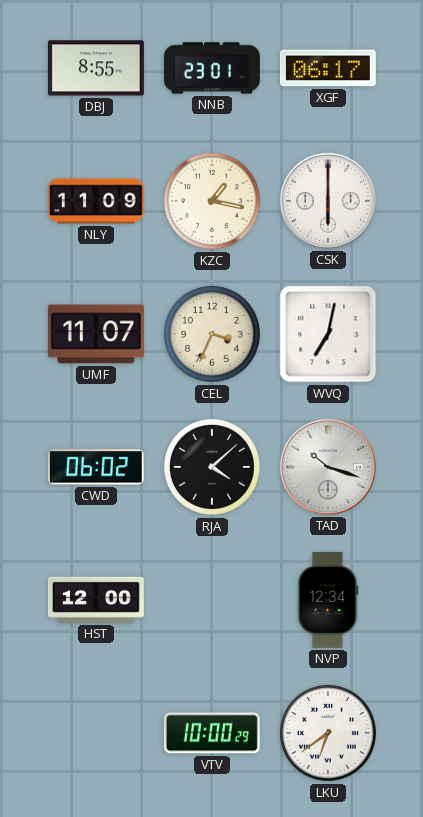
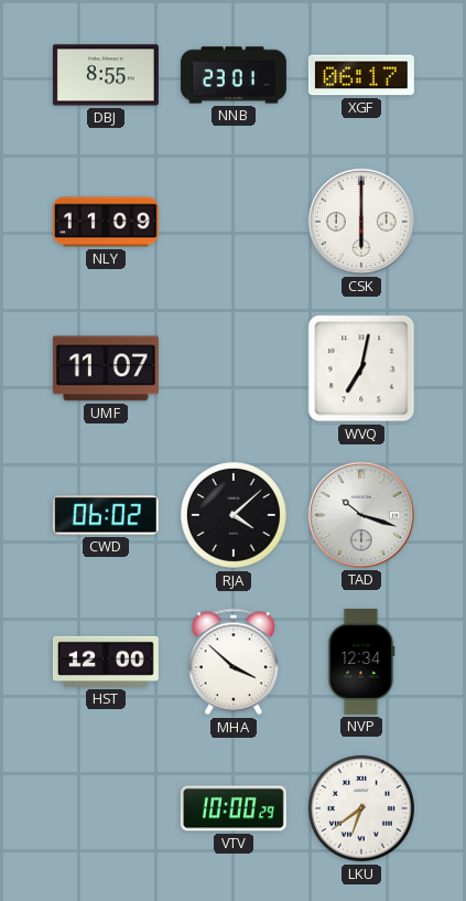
KZC: 1:17 -> none (212, 201)
CEL: 3:34 -> none (212, 334)
MHA: none -> 3:52 (234, 662)
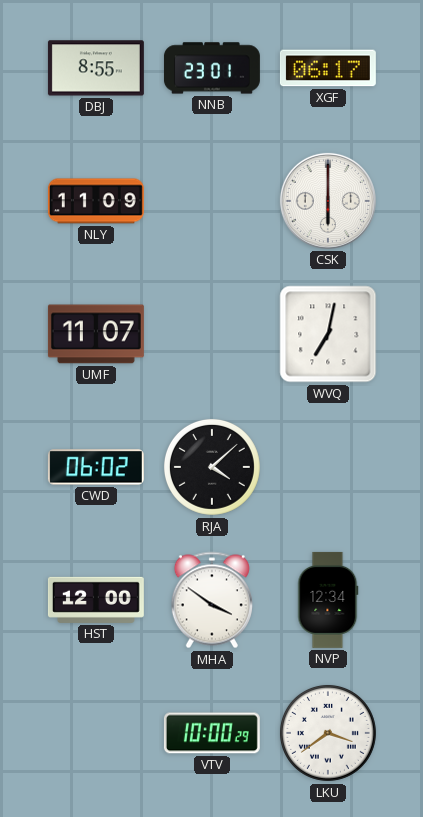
TAD: 10:18 -> none (361, 515)
MHA: 3:52 -> 3:51 (212, 600)
LKU: 6:39 -> 3:39 (328, 733)
